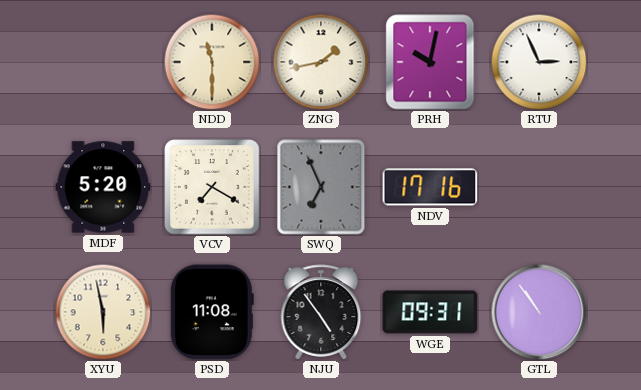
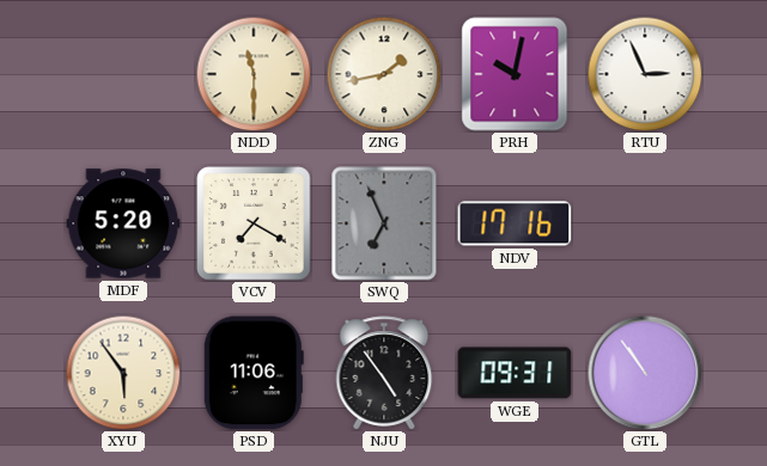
XYU: 5:58 -> 5:54 (123, 373)
PSD: 11:08 -> 11:06 (254, 373)
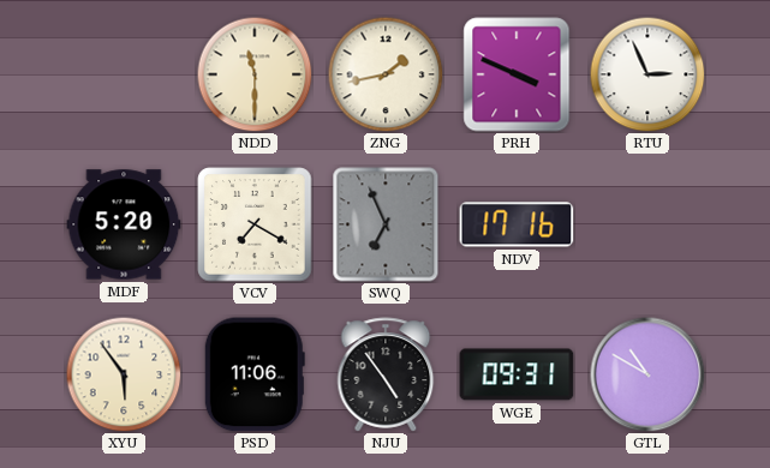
PRH: 10:02 -> 3:49 (517, 74)
GTL: 10:54 -> 10:50 (647, 374)
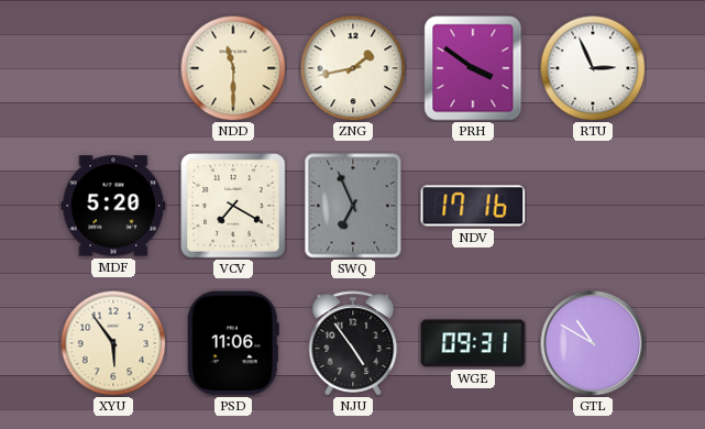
PRH: 3:49 -> 3:51 (473, 68)
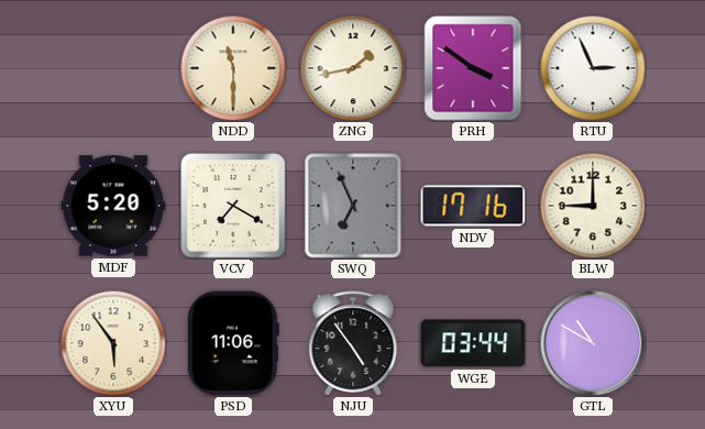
BLW: none -> 9:00 (593, 206)
WGE: 09:31 -> 03:44 (473, 343)
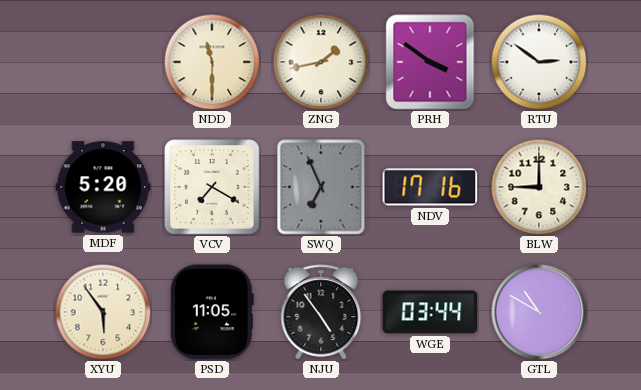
RTU: 2:56 -> 2:51 (539, 62)
PSD: 11:06 -> 11:05 (212, 312)
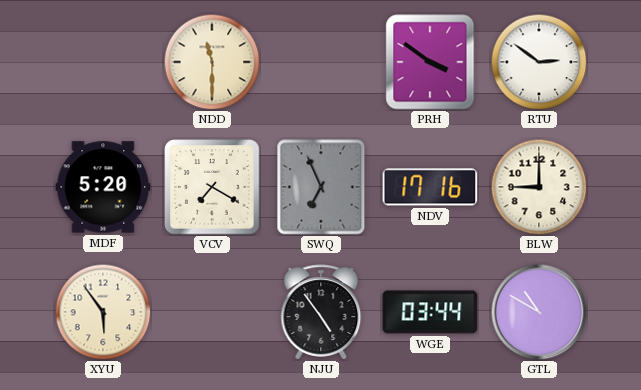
ZNG: 1:43 -> none (321, 62)
PSD: 11:05 -> none (212, 312)
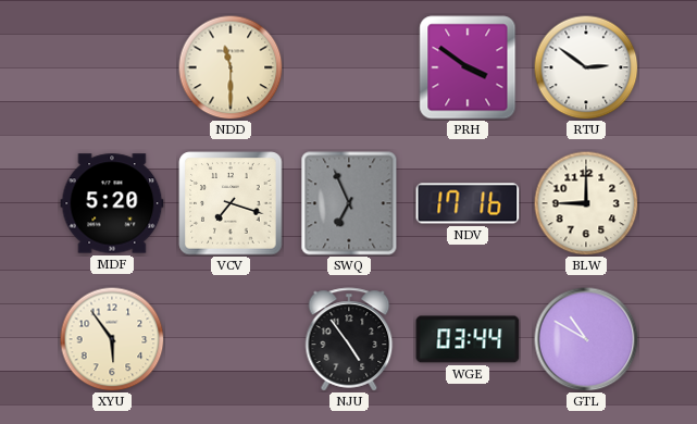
VCV: 7:20 -> 7:18 (231, 203)
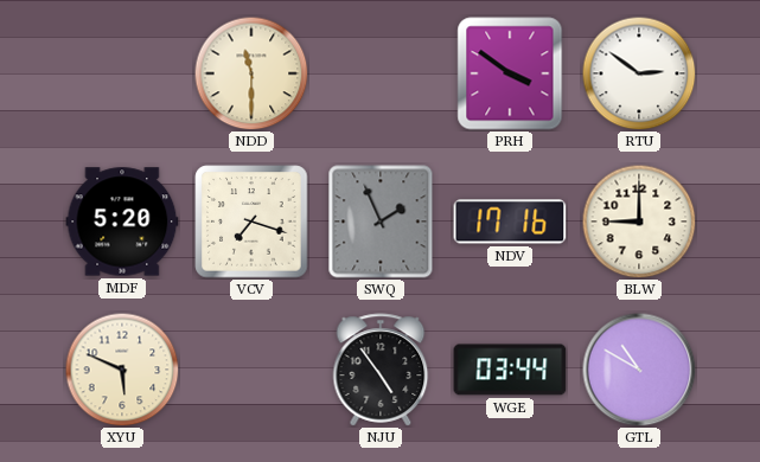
SWQ: 6:56 -> 1:56 (381, 222)
XYU: 5:54 -> 5:49 (122, 370)
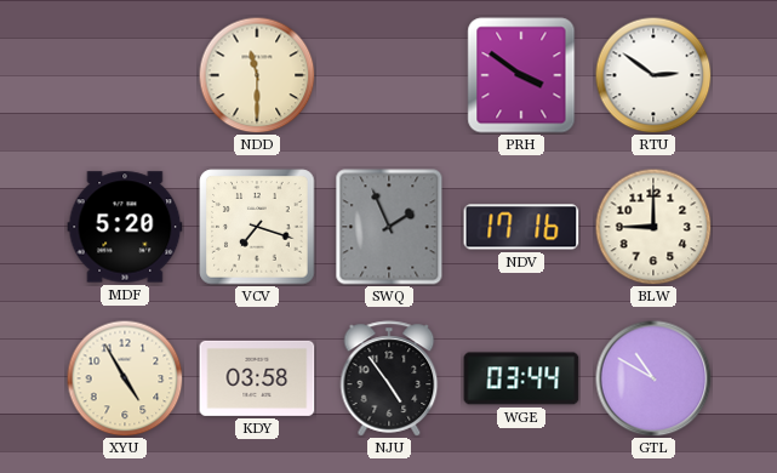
XYU: 5:49 -> 4:55 (125, 378)
KDY: none -> 03:58 (257, 378)
